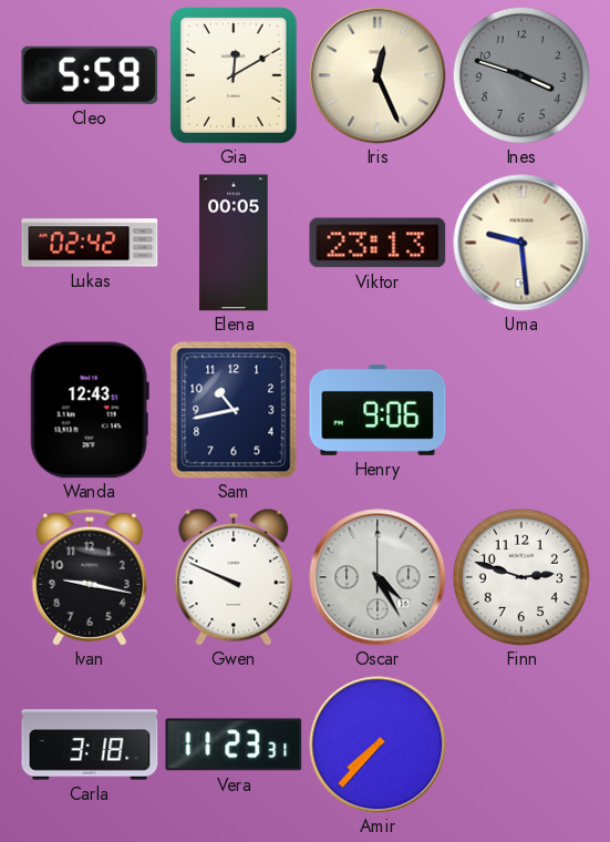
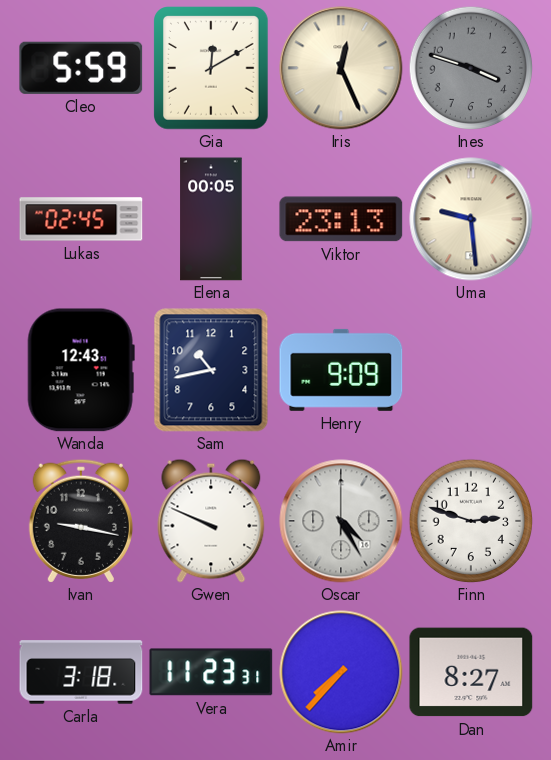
Lukas: 02:42 -> 02:45 (81, 219)
Henry: 9:06 -> 9:09 (341, 370)
Dan: none -> 8:27 (471, 672)
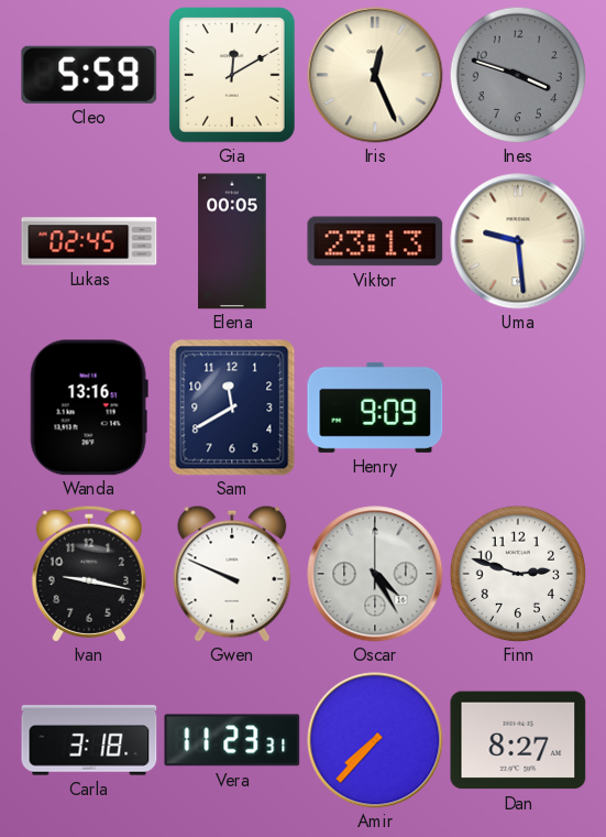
Wanda: 12:43 -> 13:16 (89, 407)
Sam: 10:43 -> 11:40 (232, 407)
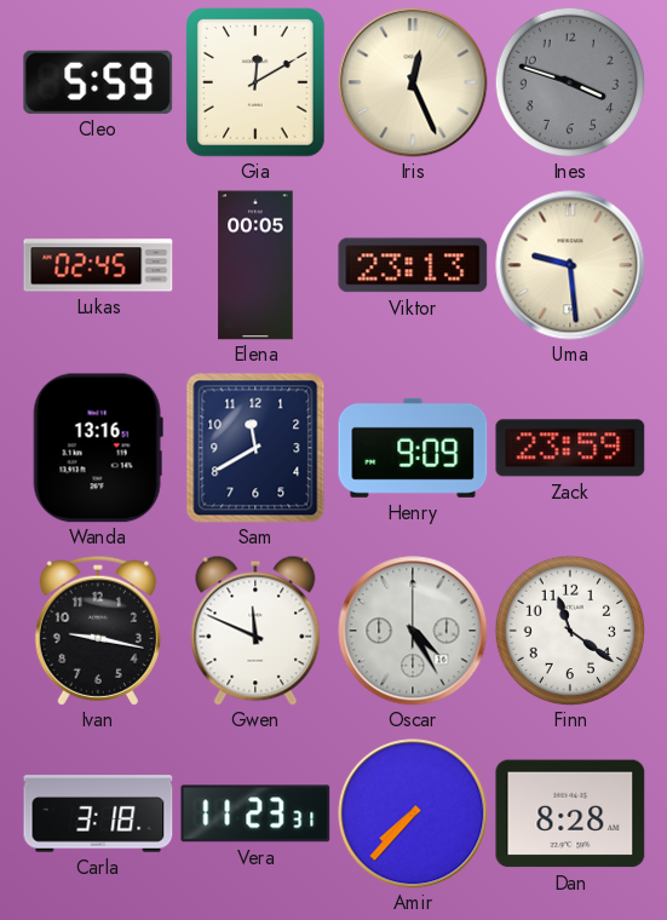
Zack: none -> 23:59 (570, 448)
Gwen: 9:49 -> 11:49 (255, 631)
Finn: 2:48 -> 11:21 (570, 631)
Dan: 8:27 -> 8:28 (570, 813)
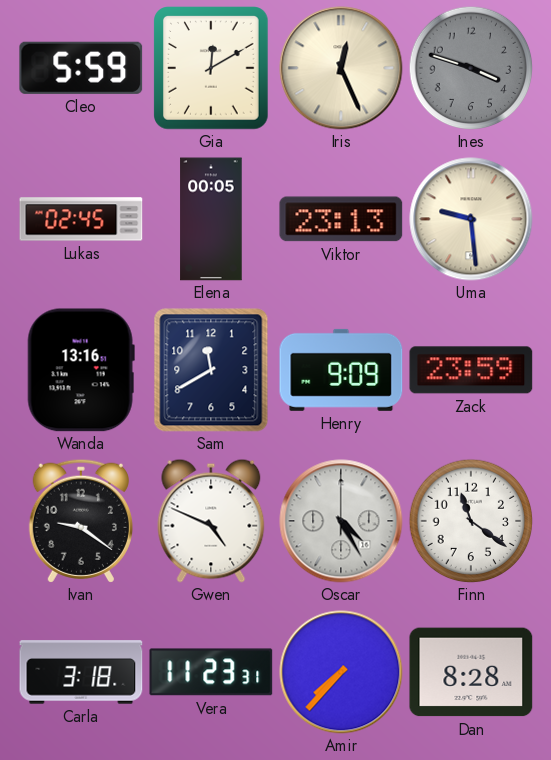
Ivan: 9:17 -> 9:21 (81, 521)
Gwen: 11:49 -> 4:49 (211, 521)
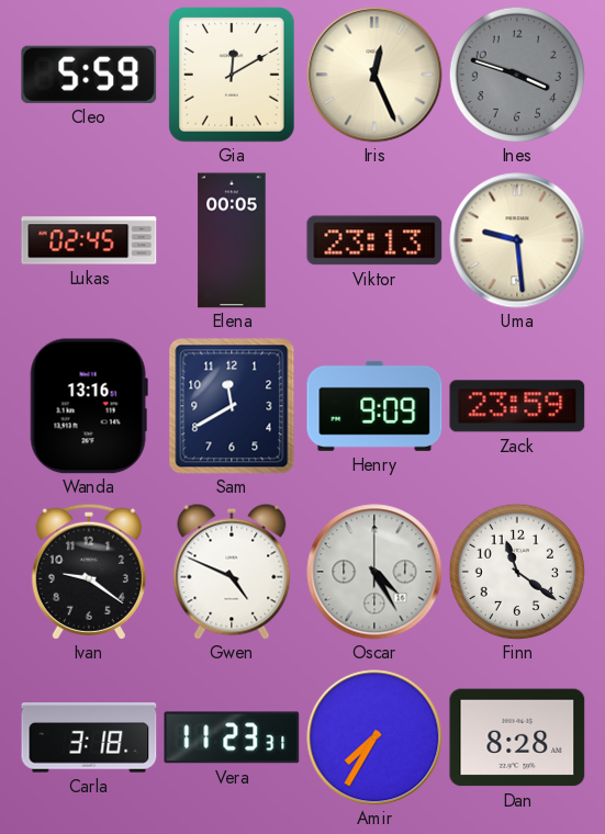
Amir: 7:37 -> 7:35 (374, 737)
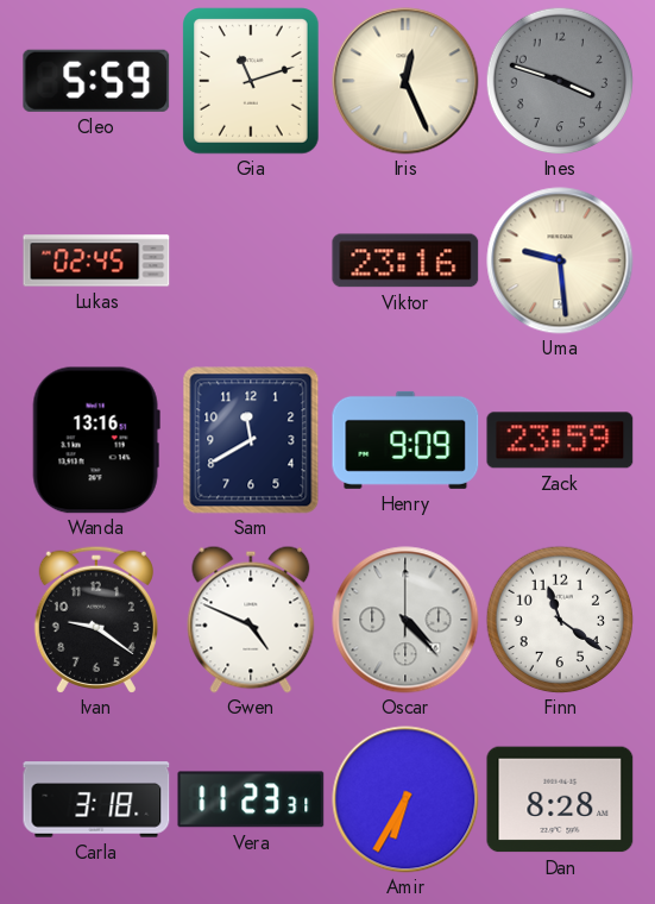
Gia: 12:10 -> 11:12 (252, 81)
Elena: 00:05 -> none (232, 240)
Viktor: 23:13 -> 23:16 (405, 260)
Oscar: 4:25 -> 4:23 (405, 620)
Amir: 7:35 -> 6:35 (405, 799)
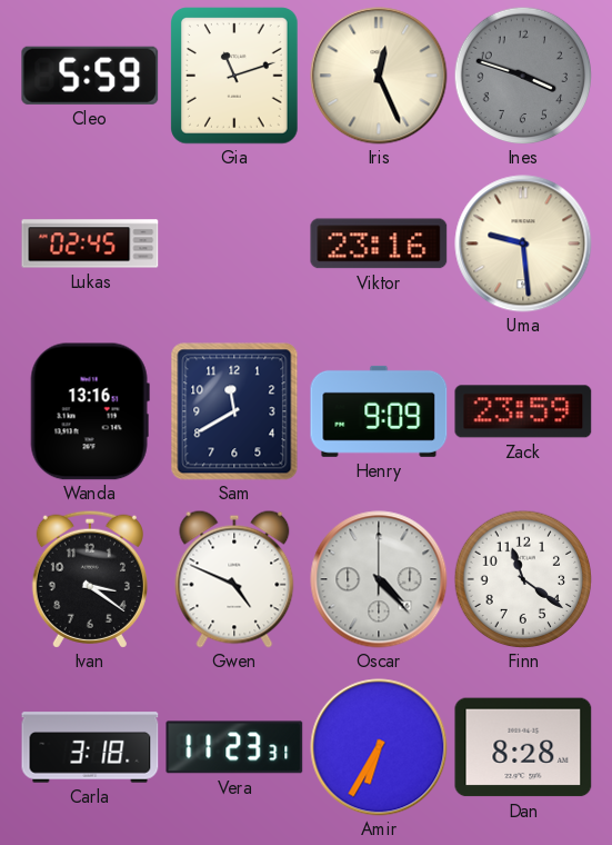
Ivan: 9:21 -> 3:21 (90, 579)
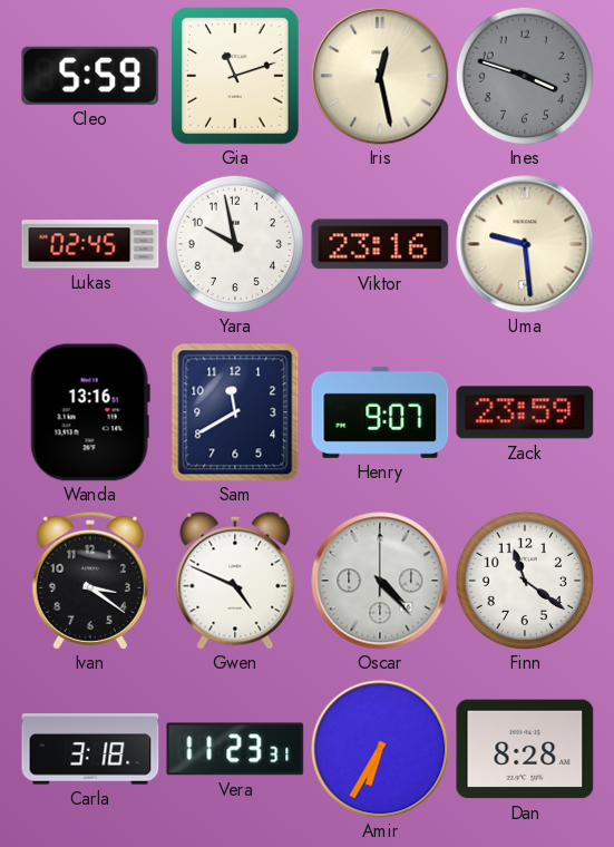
Iris: 12:26 -> 12:28 (380, 76)
Yara: none -> 9:58 (235, 244)
Henry: 9:09 -> 9:07 (380, 412)
